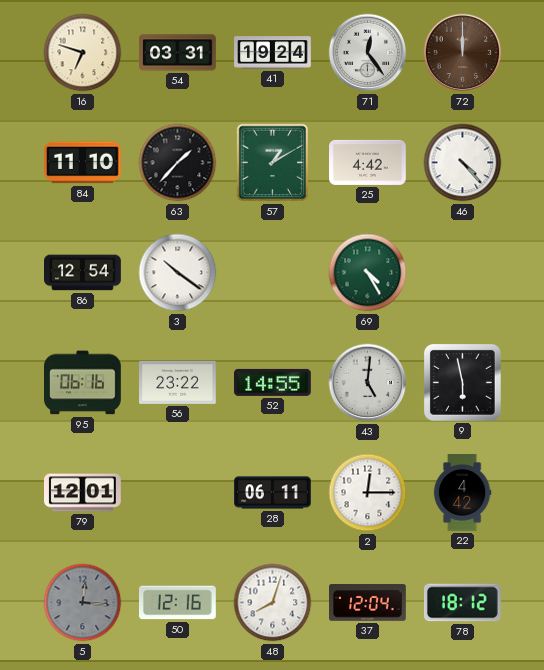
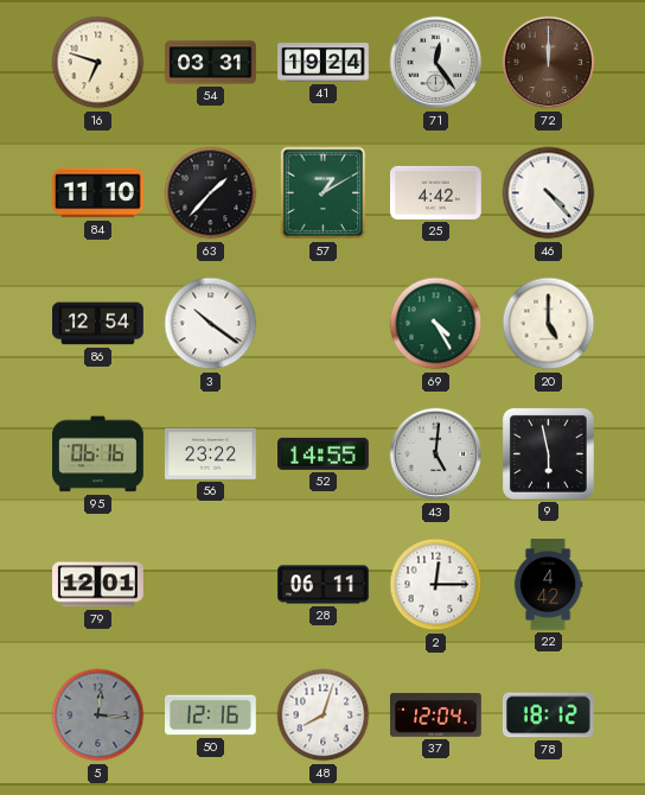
20: none -> 5:00 (549, 324)
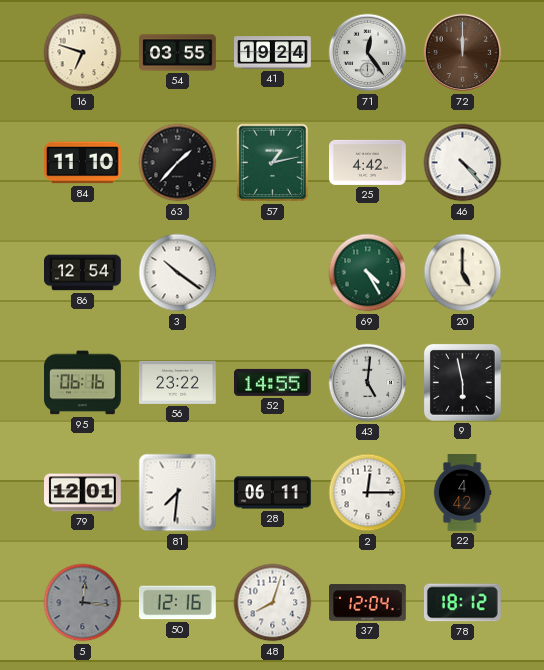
54: 03:31 -> 03:55 (178, 53)
57: 1:10 -> 1:13 (273, 163)
81: none -> 7:31 (178, 493)
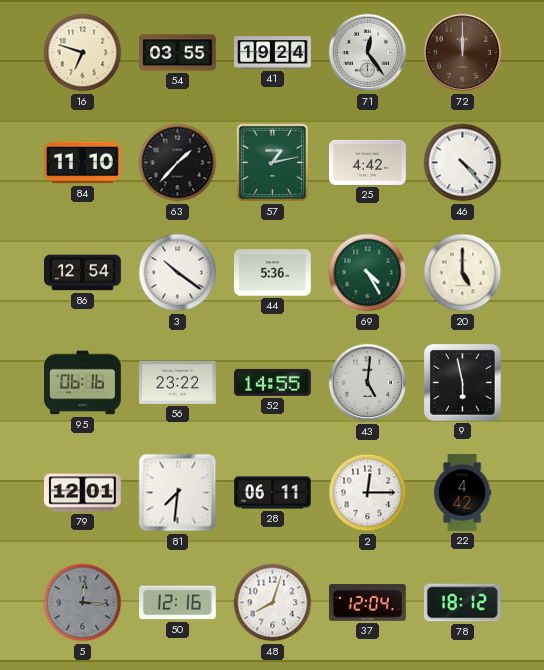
44: none -> 5:36 (273, 273)
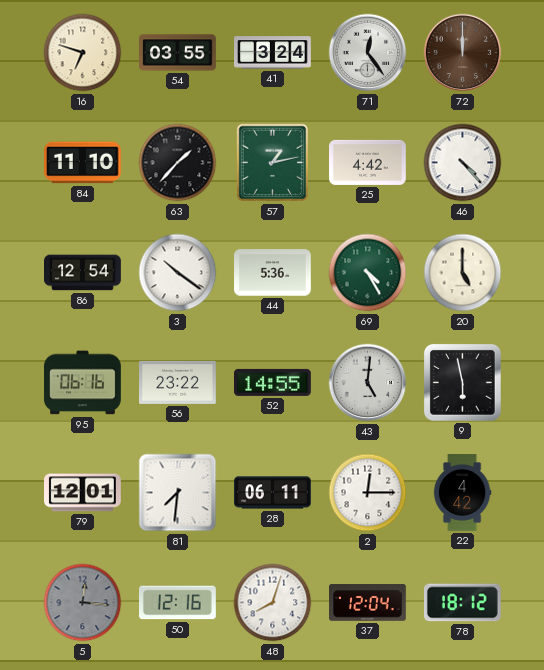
41: 19:24 -> 3:24 (273, 53)
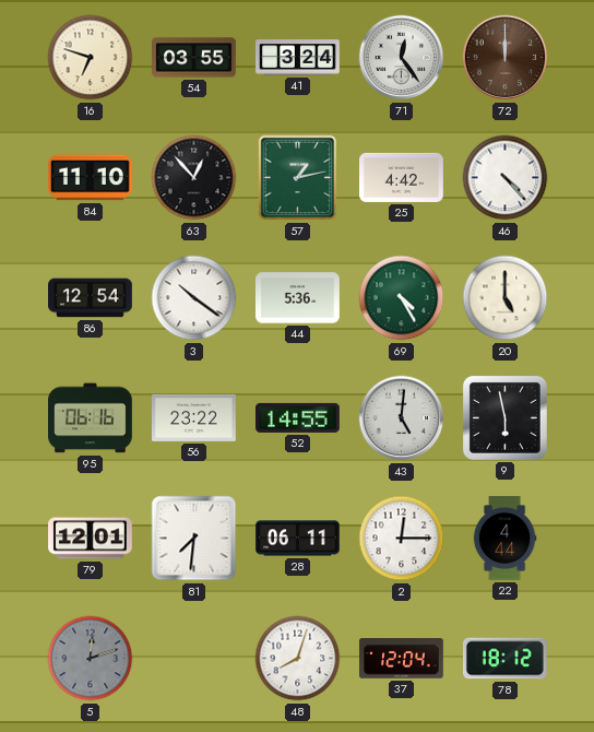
63: 1:37 -> 12:53 (194, 178)
22: 4:42 -> 4:44 (504, 539)
5: 12:16 -> 12:12 (91, 659)
50: 12:16 -> none (178, 603)
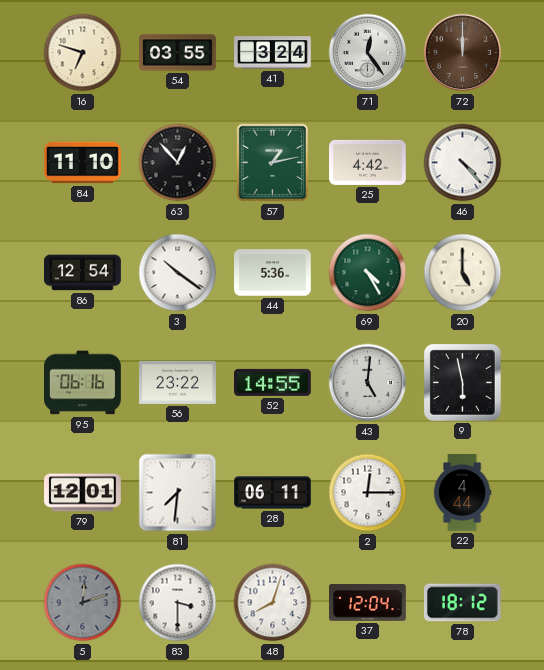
83: none -> 3:30 (178, 603)
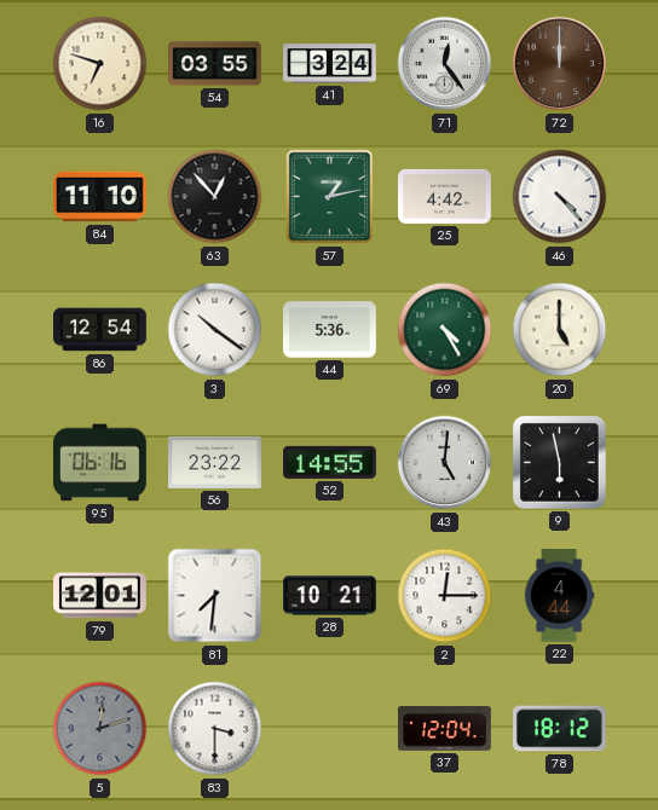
28: 06:11 -> 10:21 (330, 596)
48: 8:03 -> none (273, 603)
